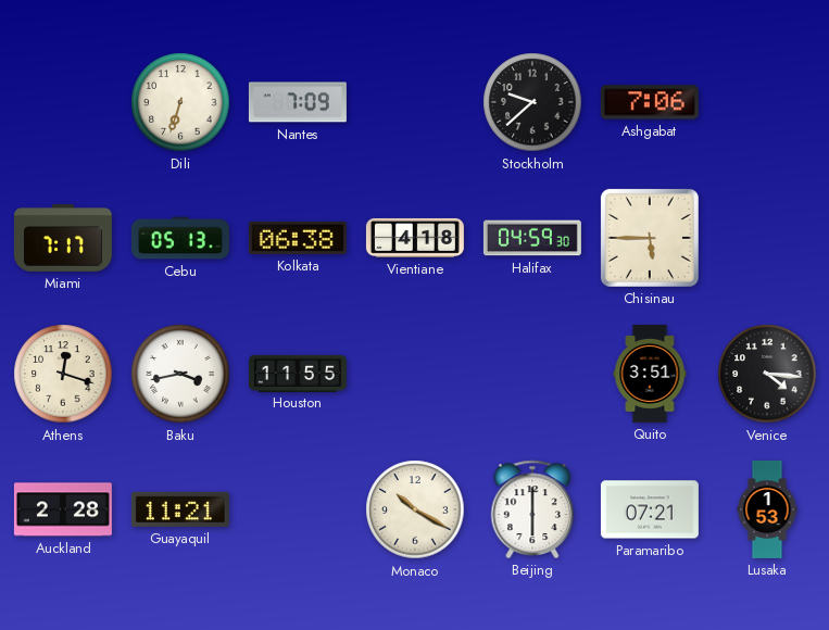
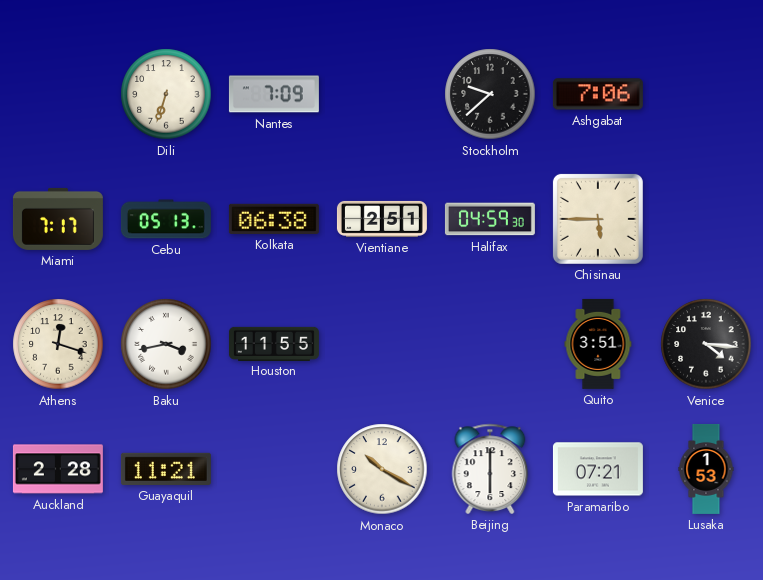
Vientiane: 4:18 -> 2:51 (382, 219)
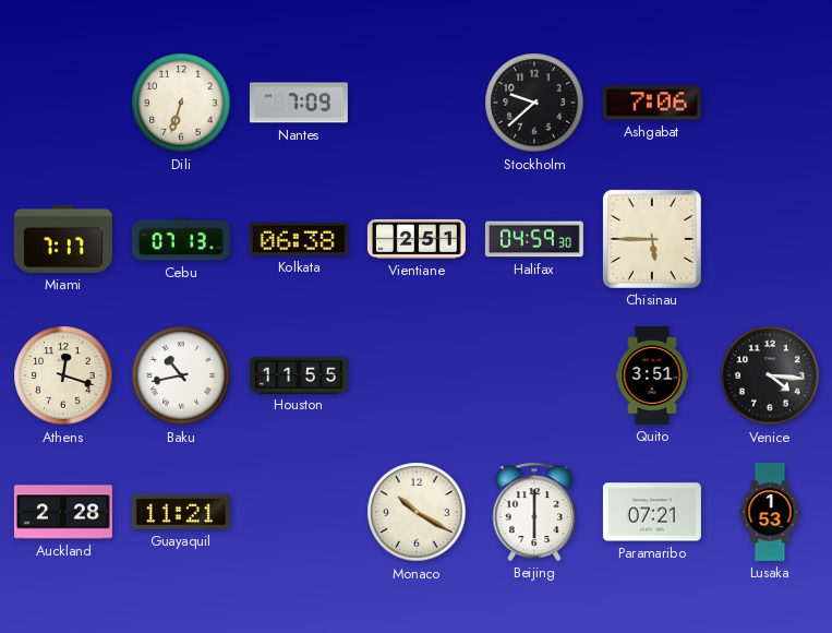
Cebu: 05:13 -> 07:13 (181, 239)
Baku: 3:43 -> 10:43 (181, 375)
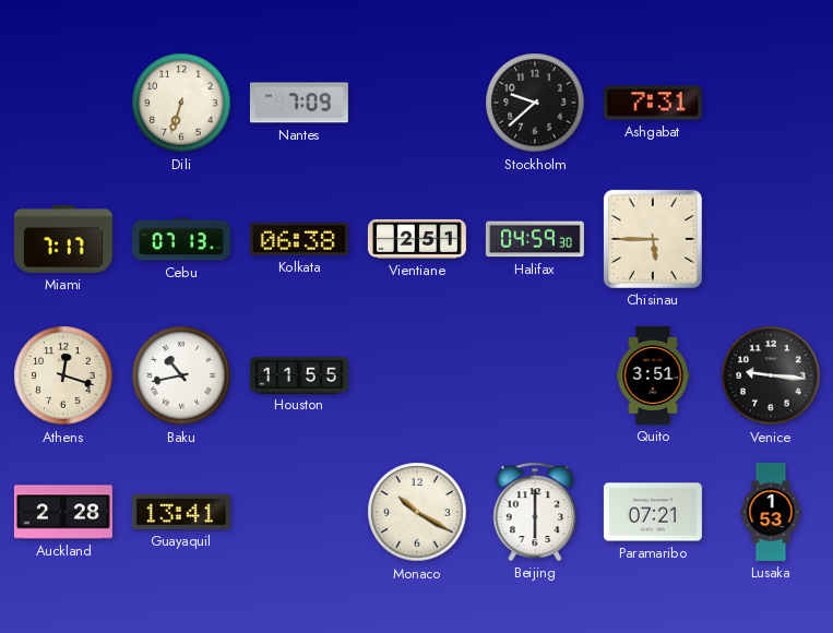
Ashgabat: 7:06 -> 7:31 (653, 103)
Venice: 4:16 -> 9:16 (771, 375)
Guayaquil: 11:21 -> 13:41 (181, 512)
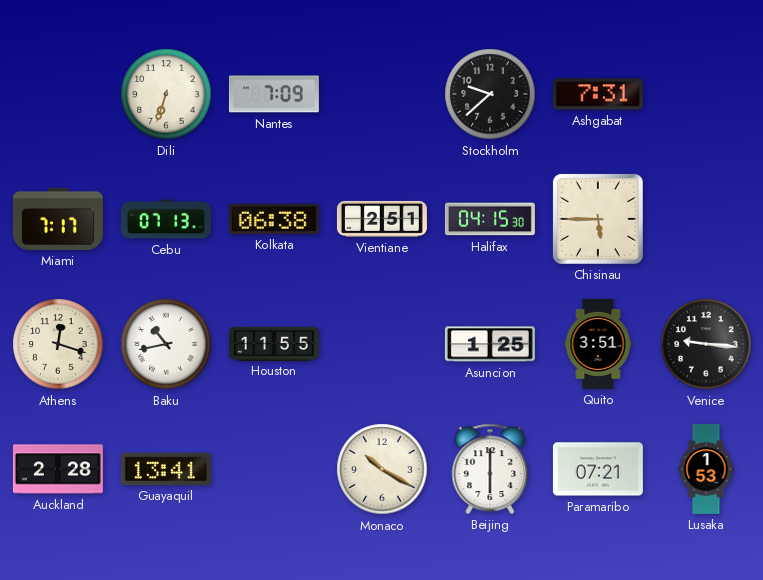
Halifax: 04:59 -> 04:15 (490, 219)
Asuncion: none -> 1:25 (490, 344)
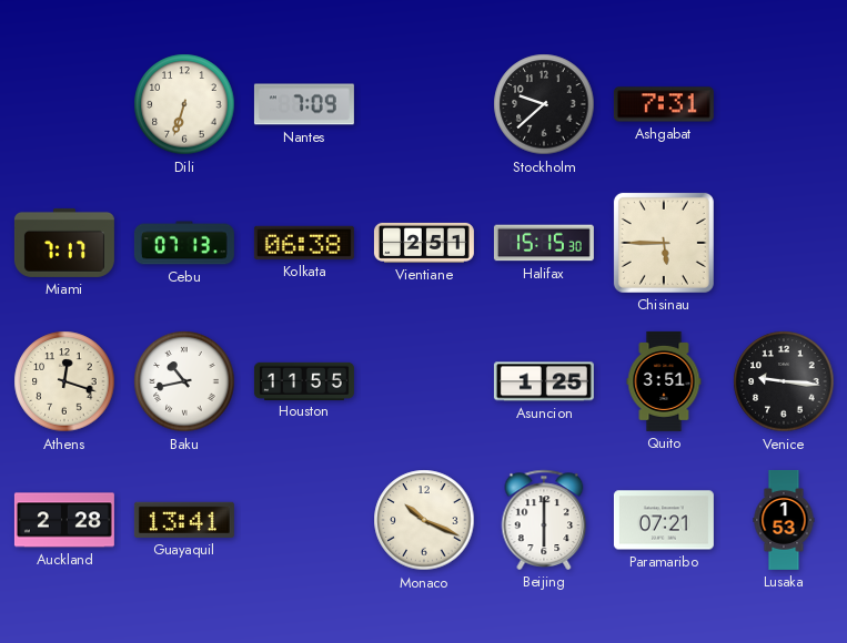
Halifax: 04:15 -> 15:15 (544, 243)
Monaco: 10:20 -> 10:19 (424, 520)
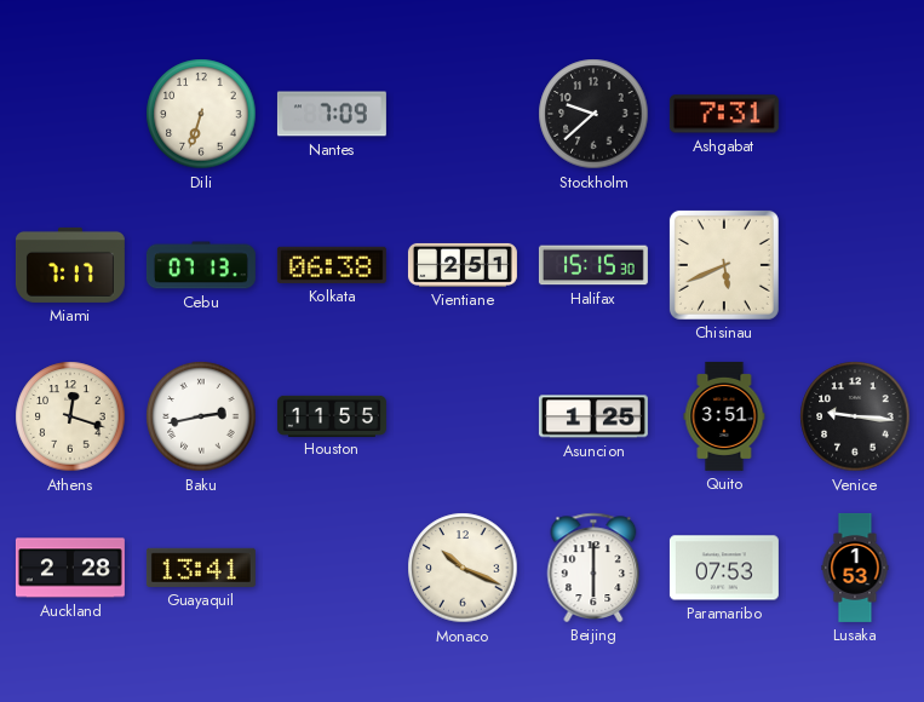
Chisinau: 5:45 -> 5:41 (724, 265)
Baku: 10:43 -> 2:43 (201, 416)
Paramaribo: 07:21 -> 07:53 (724, 568)
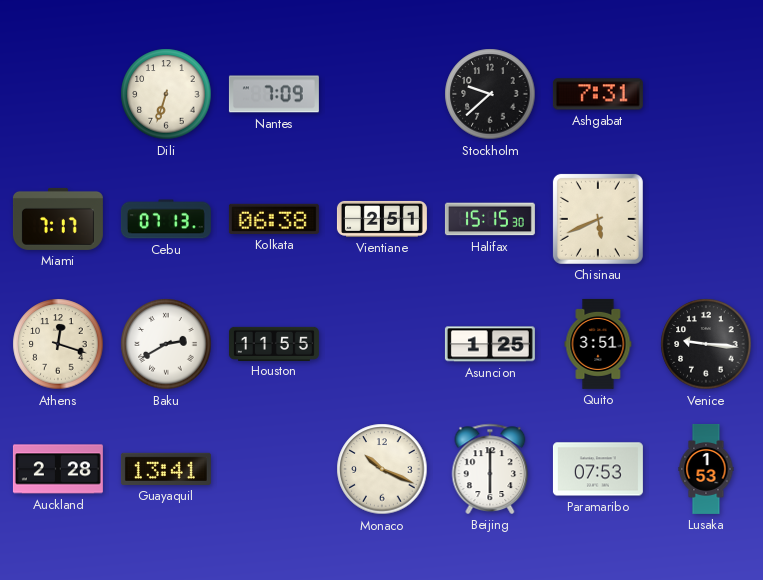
Baku: 2:43 -> 2:40 (166, 344)
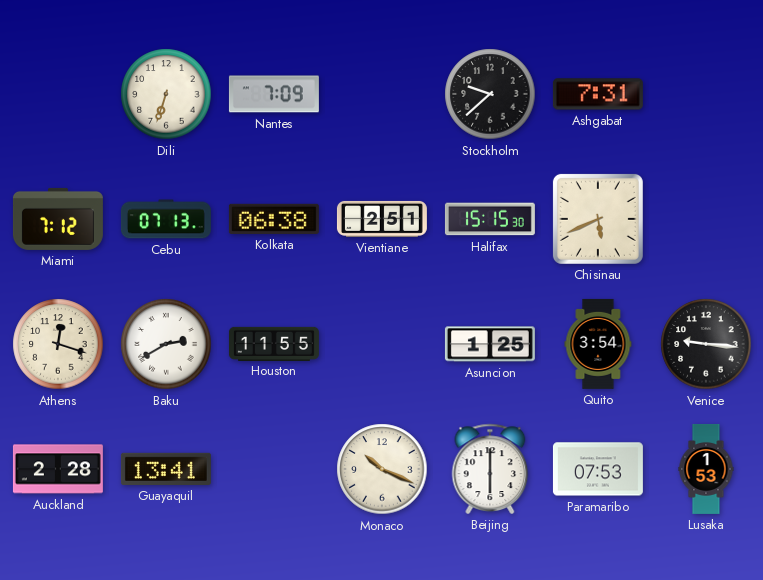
Miami: 7:17 -> 7:12 (58, 219)
Quito: 3:51 -> 3:54 (598, 344)
